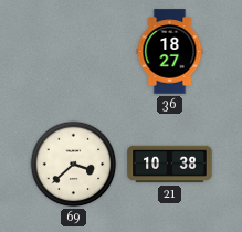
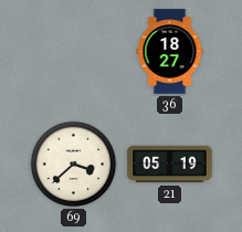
21: 10:38 -> 05:19 (170, 165)
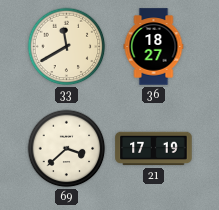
33: none -> 11:40 (67, 47)
21: 05:19 -> 17:19 (154, 149)
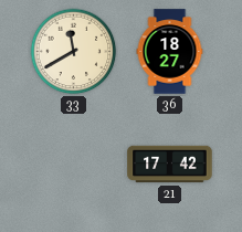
69: 3:38 -> none (67, 149)
21: 17:19 -> 17:42 (170, 165)
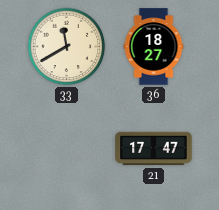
21: 17:42 -> 17:47 (154, 149)
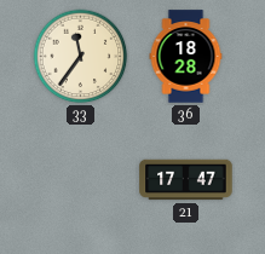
33: 11:40 -> 11:36 (81, 57)
36: 18:27 -> 18:28 (186, 57)
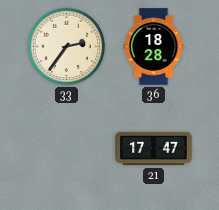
33: 11:36 -> 2:36 (67, 47)
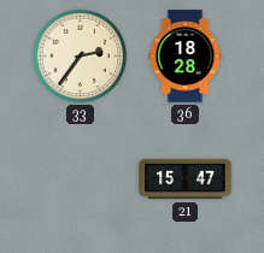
21: 17:47 -> 15:47 (186, 180)
